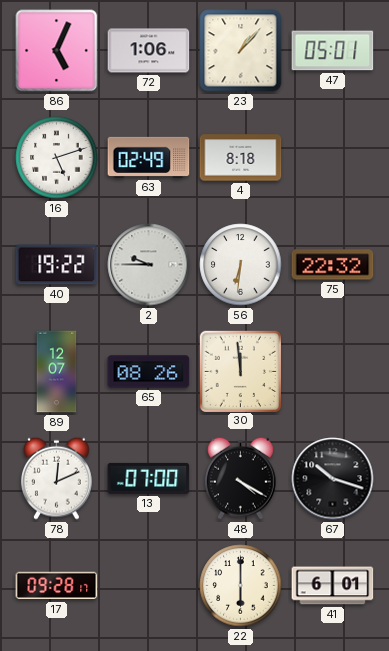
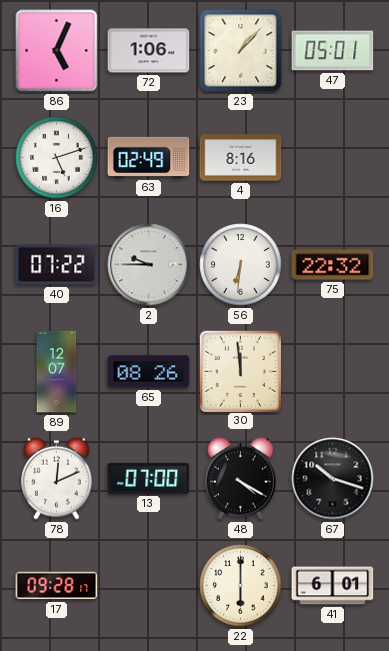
4: 8:18 -> 8:16 (241, 158)
40: 19:22 -> 07:22 (57, 265)
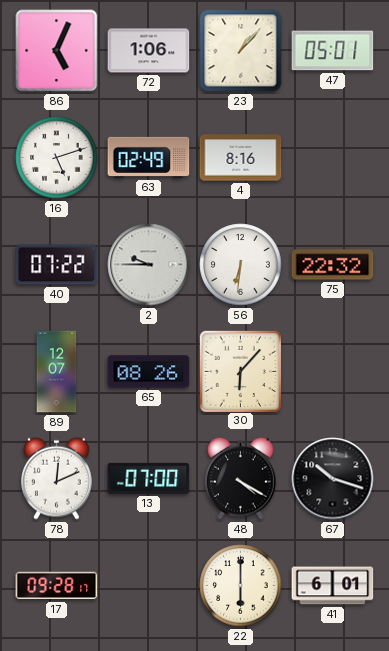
30: 11:59 -> 6:07 (240, 371)
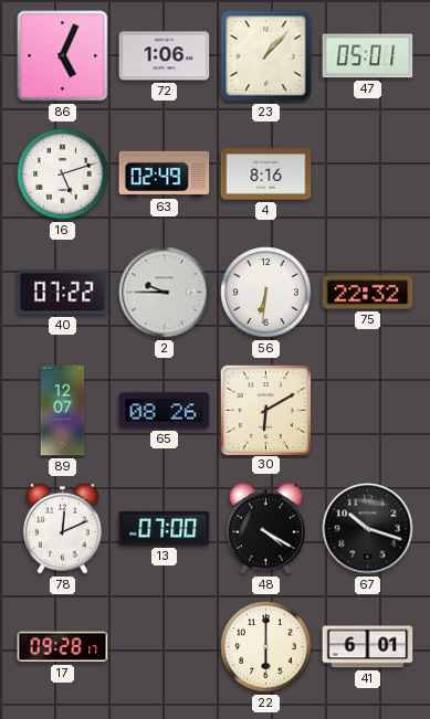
30: 6:07 -> 6:10 (265, 410)
